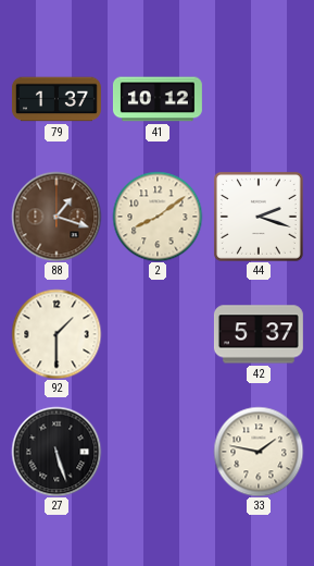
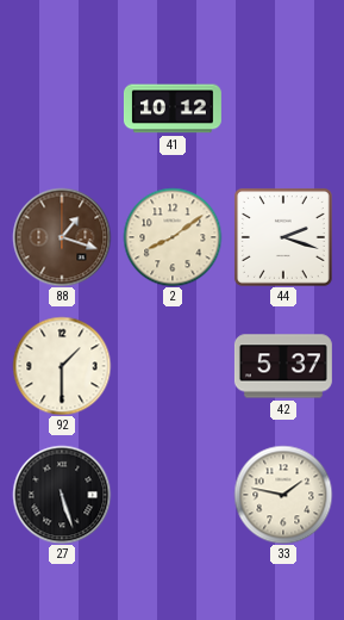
79: 1:37 -> none (56, 99)
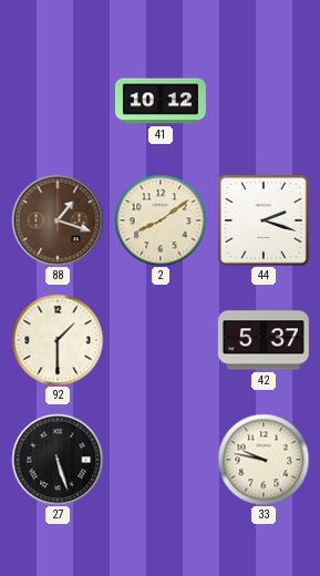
33: 1:47 -> 9:47 (264, 460)
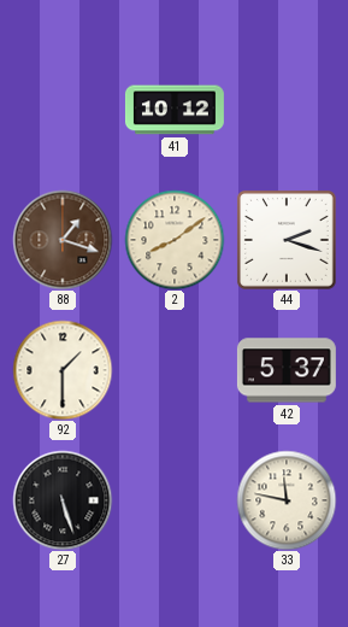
33: 9:47 -> 11:47 (287, 500)
